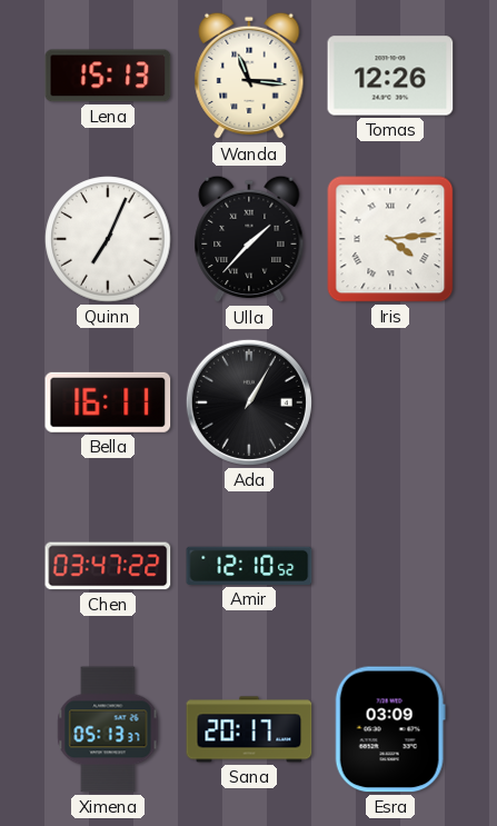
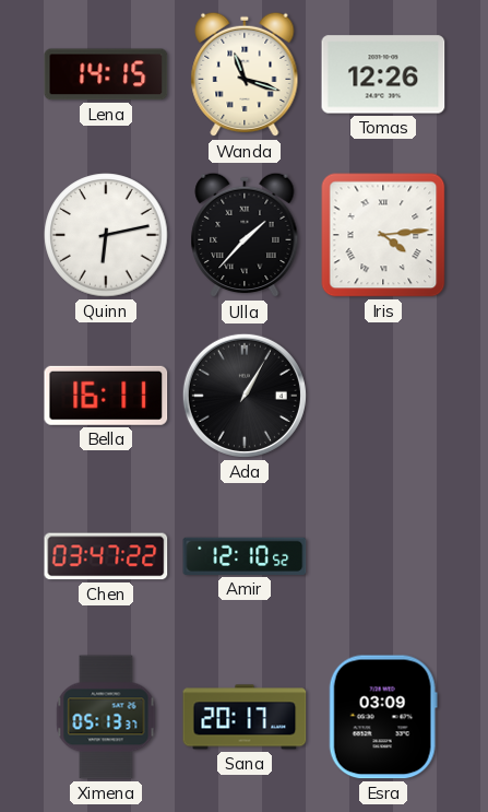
Lena: 15:13 -> 14:15 (106, 74)
Wanda: 11:16 -> 11:18 (245, 74)
Quinn: 7:04 -> 6:13 (106, 235)
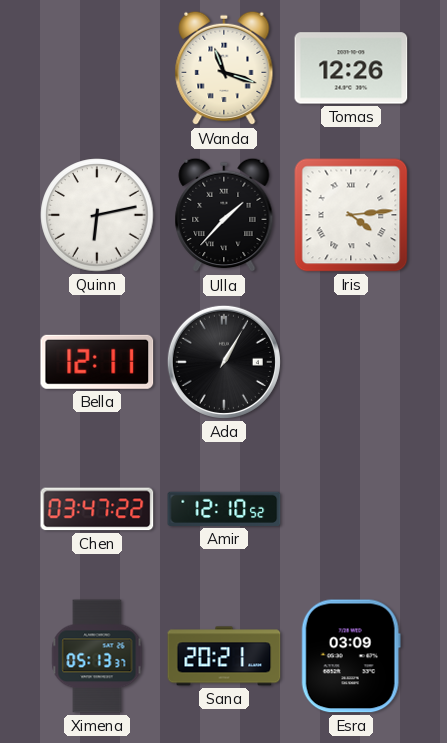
Lena: 14:15 -> none (106, 74)
Bella: 16:11 -> 12:11 (97, 362)
Sana: 20:17 -> 20:21 (224, 656)
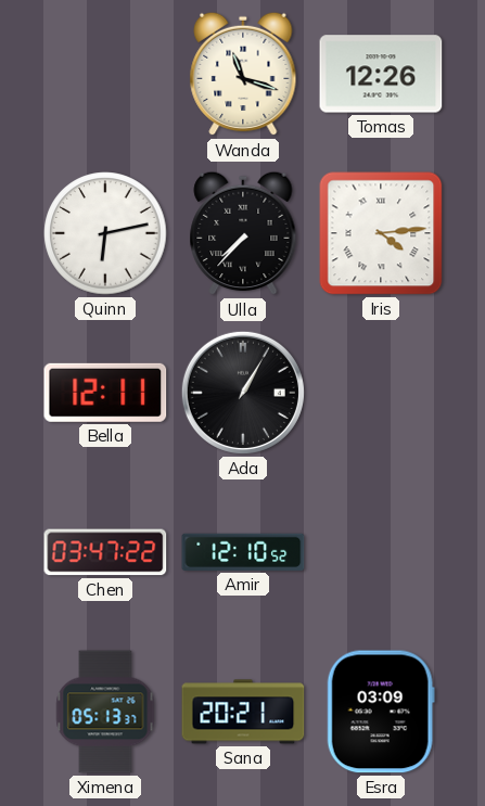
Ulla: 1:37 -> 7:37 (243, 233)
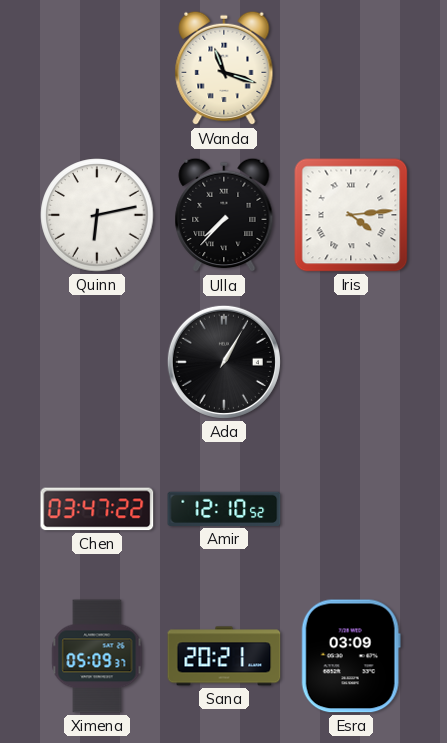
Tomas: 12:26 -> none (381, 74)
Bella: 12:11 -> none (105, 393)
Ximena: 05:13 -> 05:09 (97, 656)
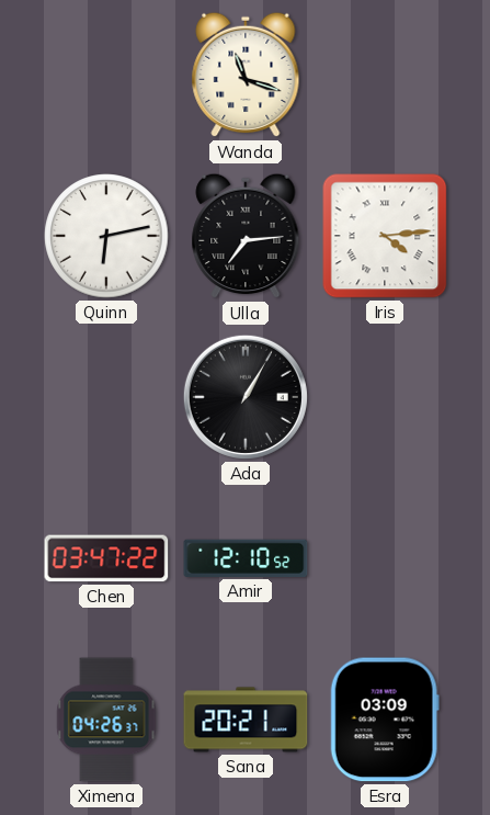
Ulla: 7:37 -> 7:14 (246, 236)
Ximena: 05:09 -> 04:26 (106, 720)
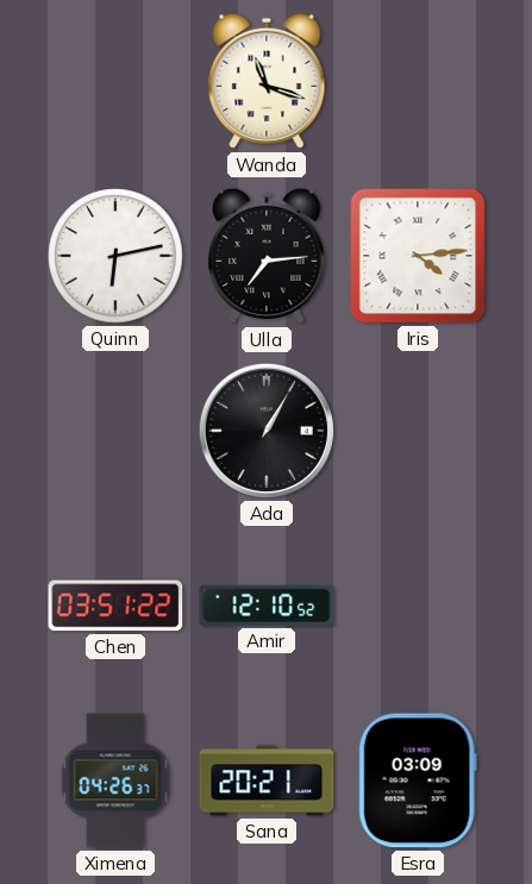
Chen: 03:47 -> 03:51 (115, 606)
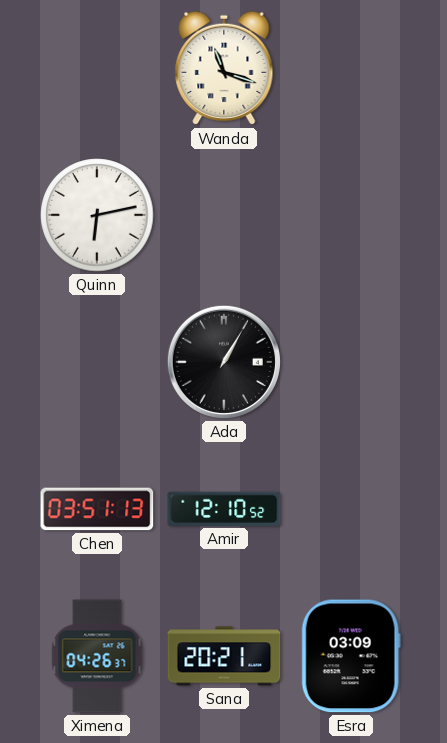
Ulla: 7:14 -> none (267, 256)
Iris: 4:14 -> none (418, 256)
Chen: 03:51:22 -> 03:51:13 (97, 509)
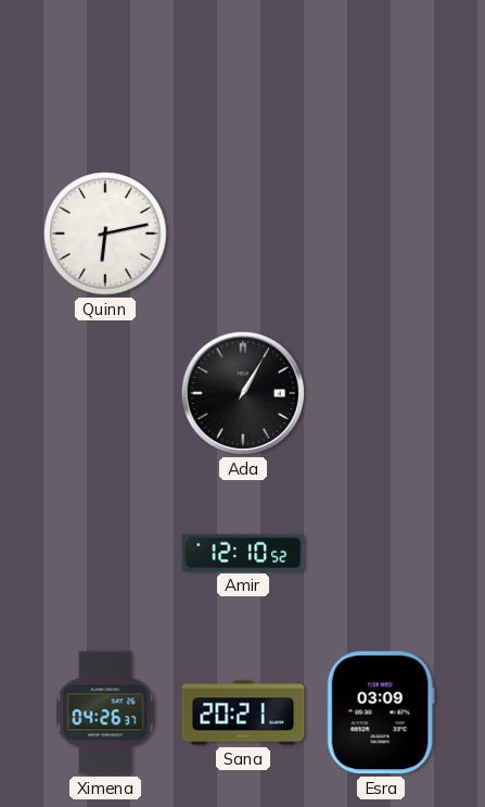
Wanda: 11:18 -> none (224, 68)
Chen: 03:51 -> none (97, 509)
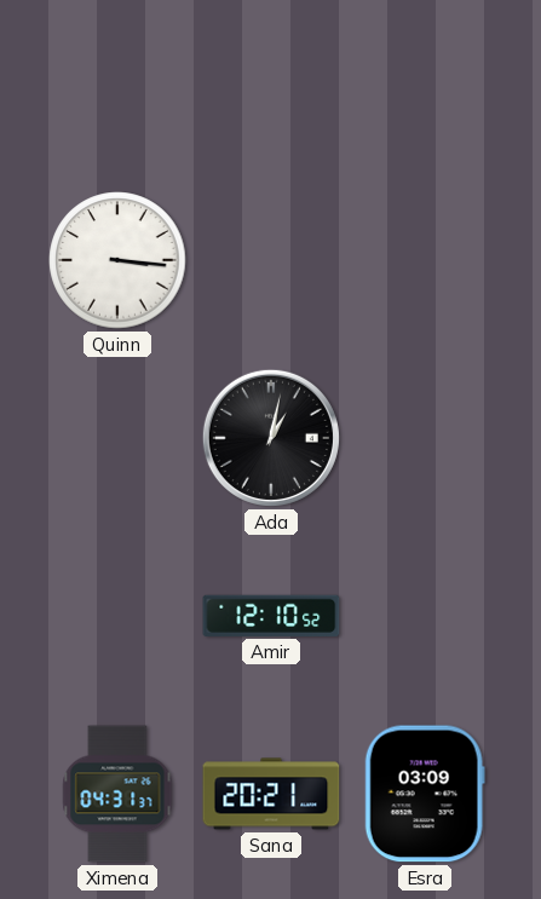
Quinn: 6:13 -> 3:16 (117, 260)
Ada: 1:05 -> 1:02 (271, 438)
Ximena: 04:26 -> 04:31 (117, 794)
